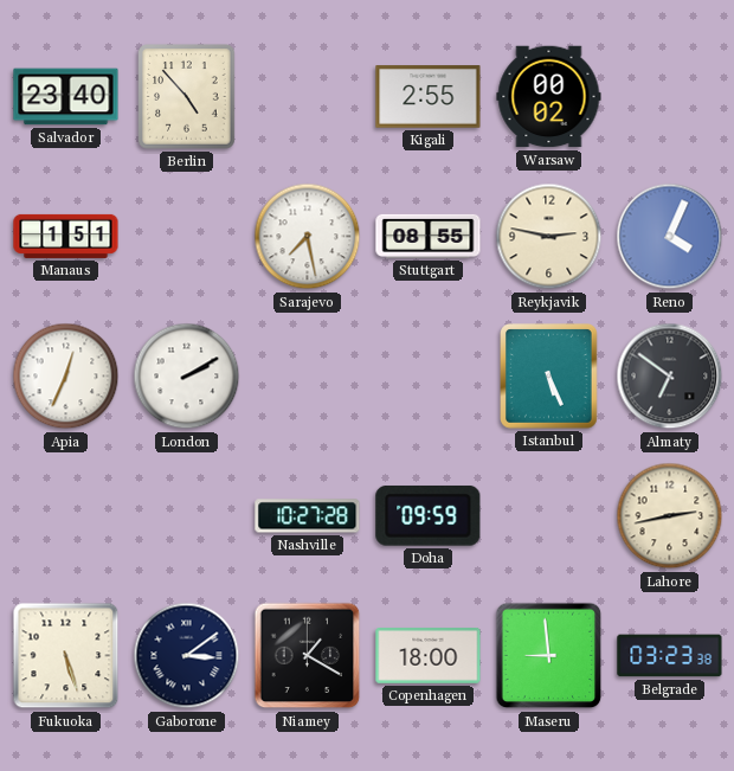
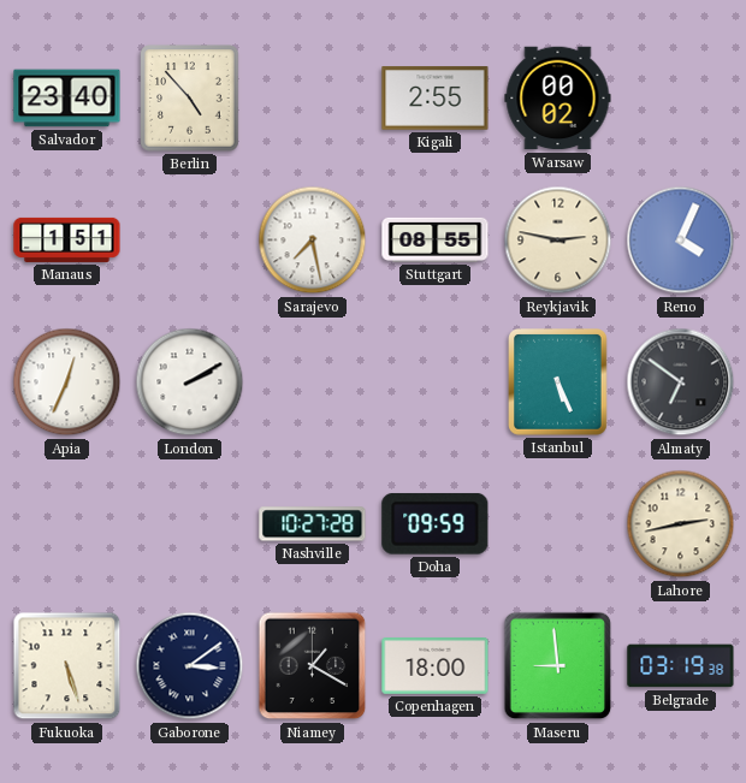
Belgrade: 03:23 -> 03:19 (681, 666)
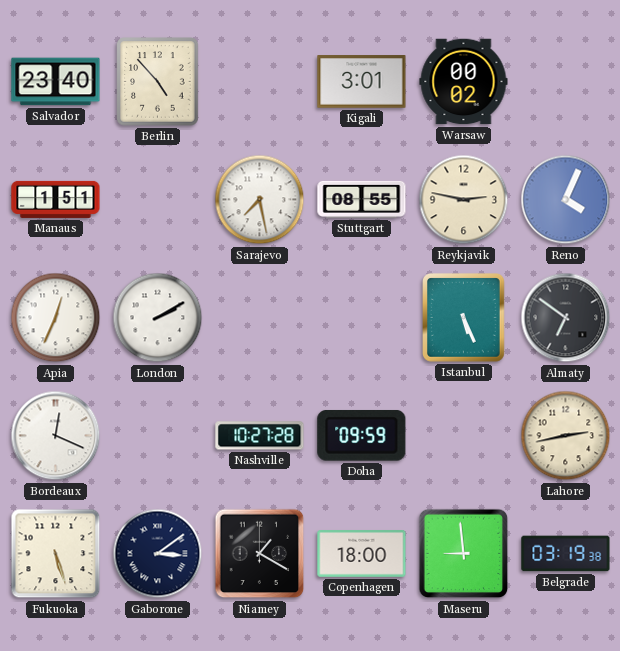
Kigali: 2:55 -> 3:01 (362, 82)
Bordeaux: none -> 12:19 (56, 436)
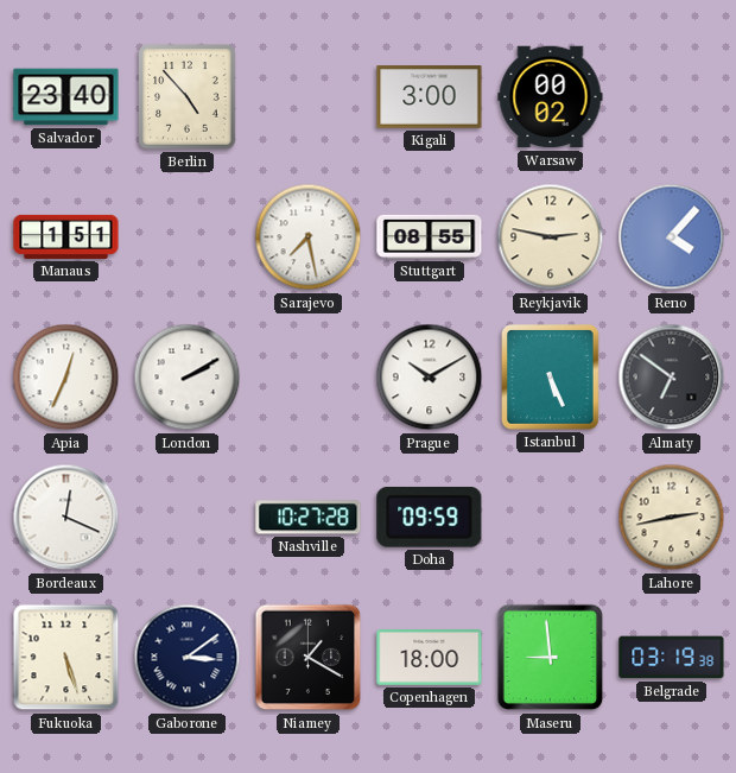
Kigali: 3:01 -> 3:00 (430, 97)
Reno: 4:04 -> 4:07 (672, 237)
Prague: none -> 10:10 (430, 378)
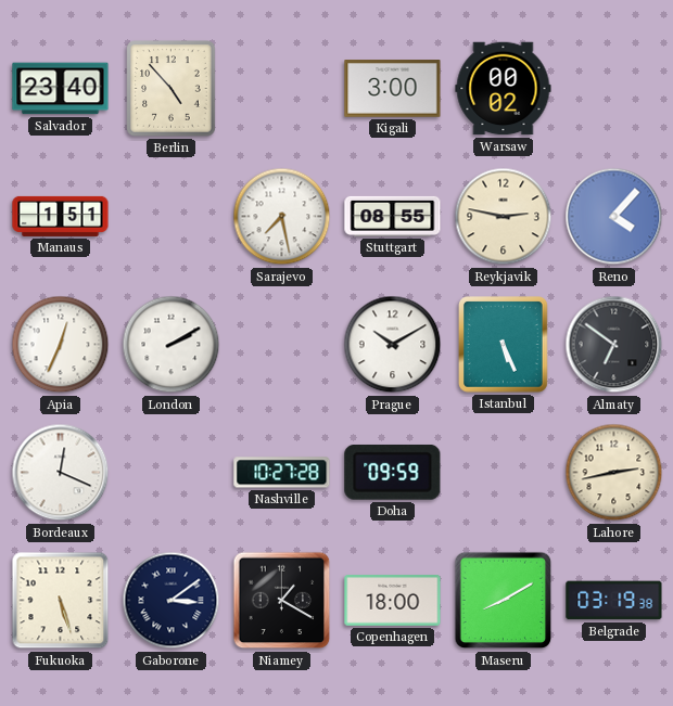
Maseru: 8:59 -> 8:10 (504, 601)
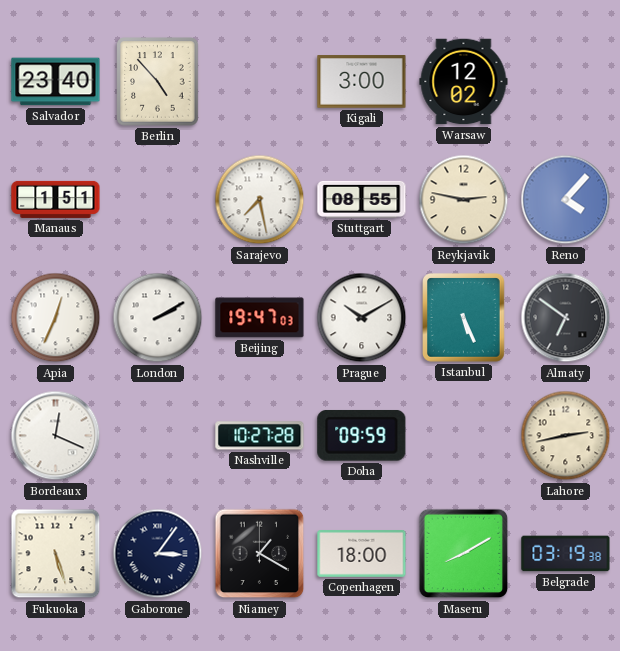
Warsaw: 00:02 -> 12:02 (464, 82)
Beijing: none -> 19:47 (260, 318)
Gaborone: 3:09 -> 3:06 (158, 554)
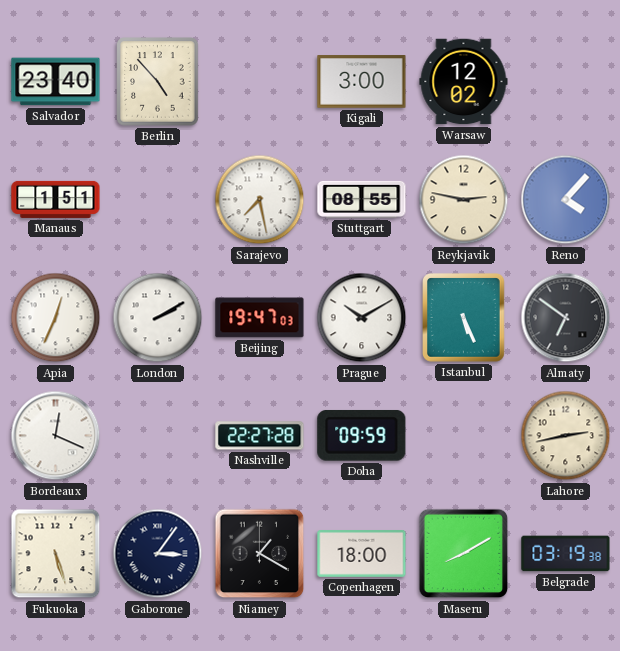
Nashville: 10:27 -> 22:27 (260, 436)
